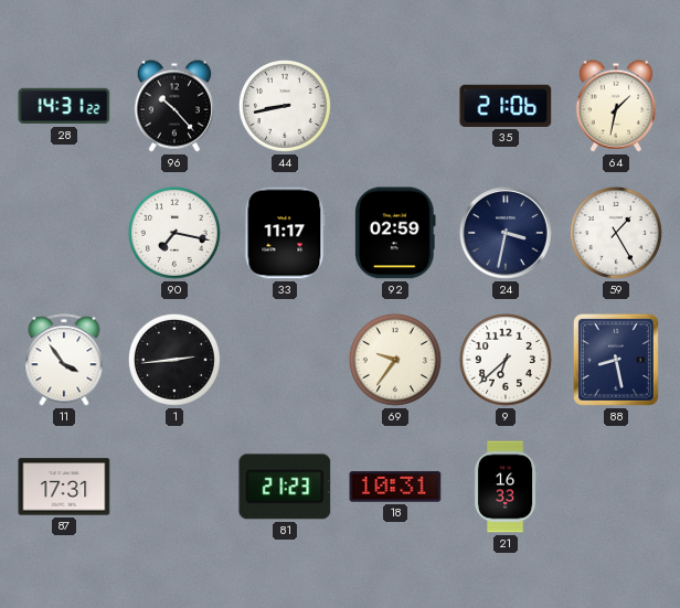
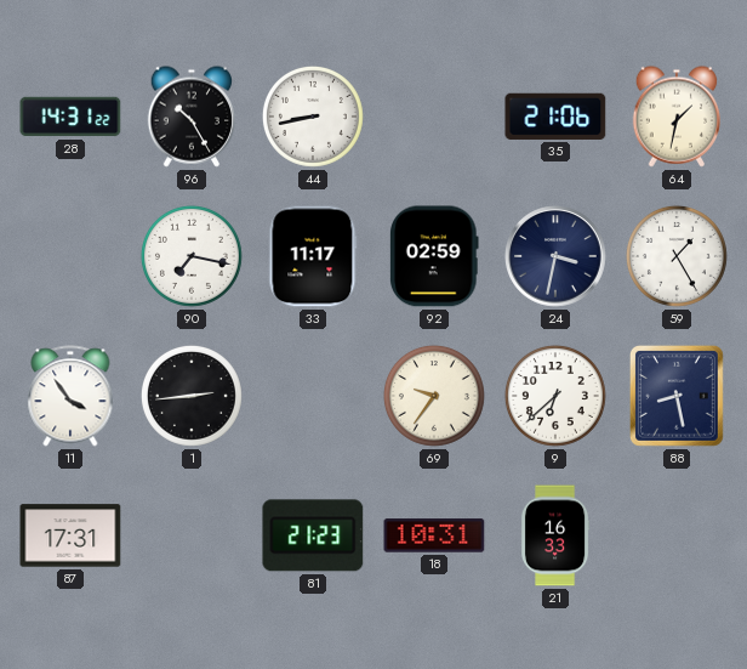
96: 10:23 -> 10:25 (190, 117)
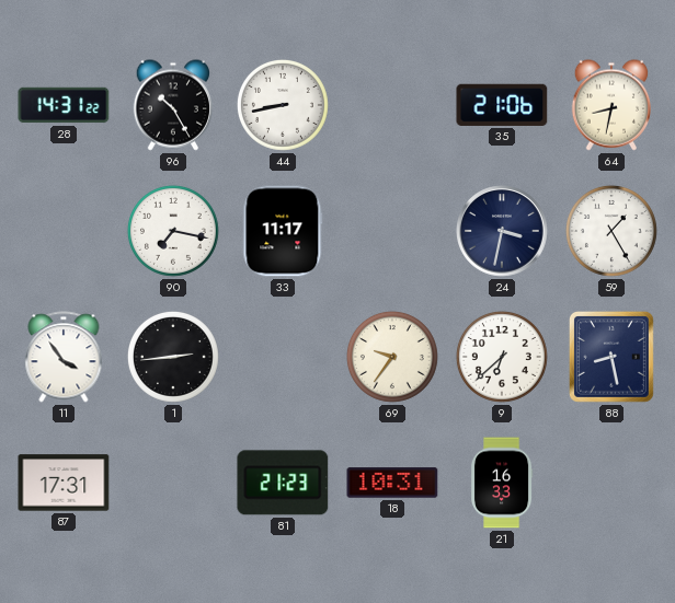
64: 1:32 -> 8:32 (610, 105)
92: 02:59 -> none (435, 256)
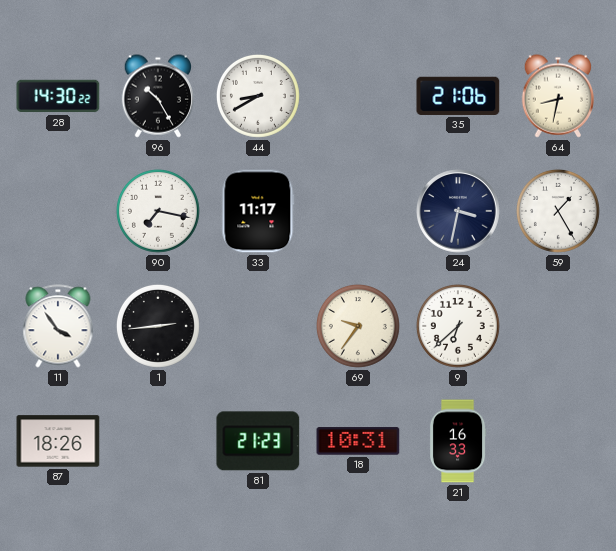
28: 14:31 -> 14:30 (58, 96)
44: 8:43 -> 8:40 (258, 96)
88: 8:28 -> none (611, 357)
87: 17:31 -> 18:26 (58, 441)
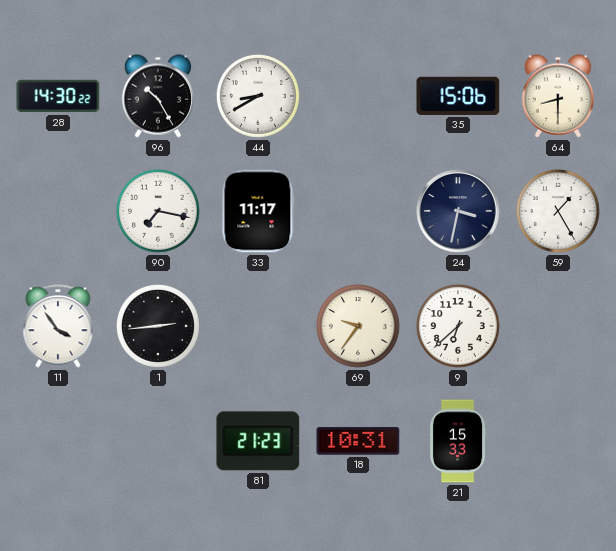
35: 21:06 -> 15:06 (458, 96)
64: 8:32 -> 8:30 (557, 96)
87: 18:26 -> none (58, 441)
21: 16:33 -> 15:33 (458, 441)
